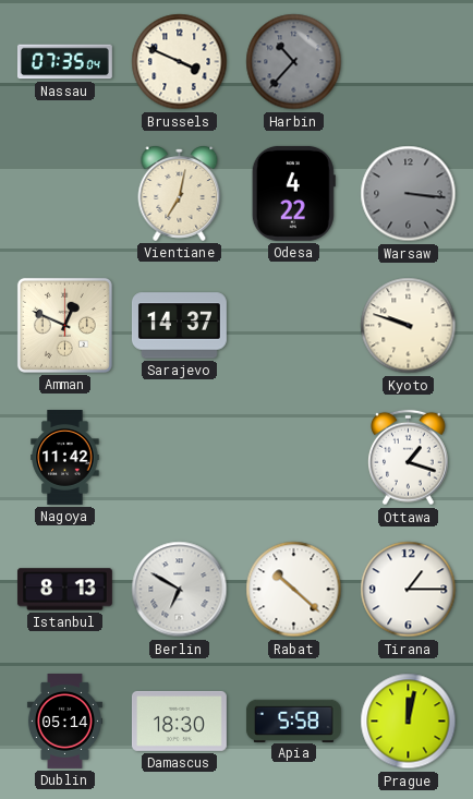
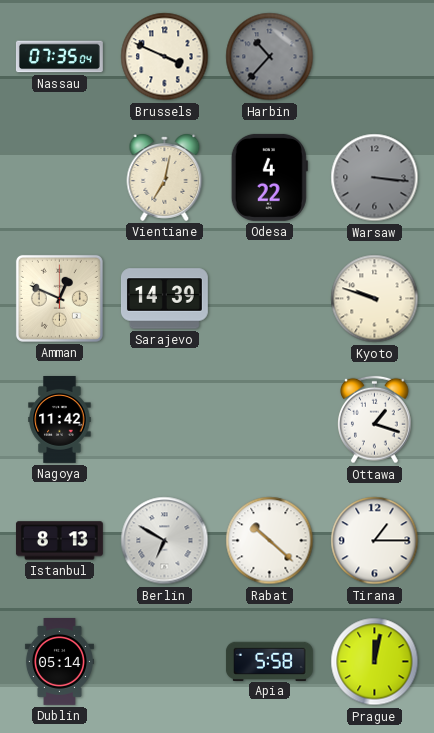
Sarajevo: 14:37 -> 14:39 (164, 299)
Damascus: 18:30 -> none (179, 721)
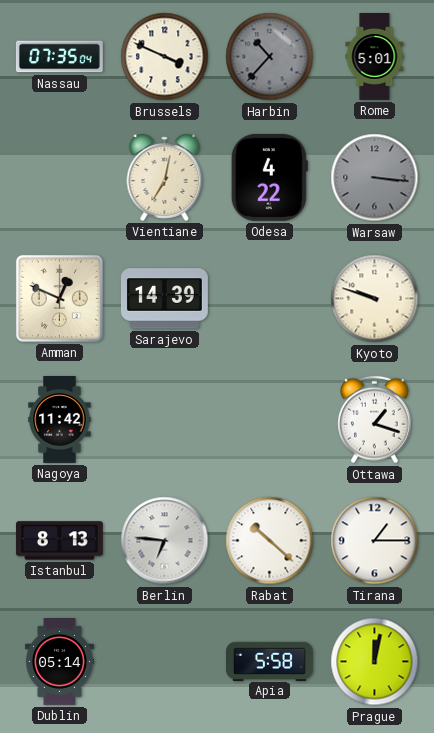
Rome: none -> 5:01 (375, 57)
Berlin: 6:50 -> 6:46 (165, 541)
